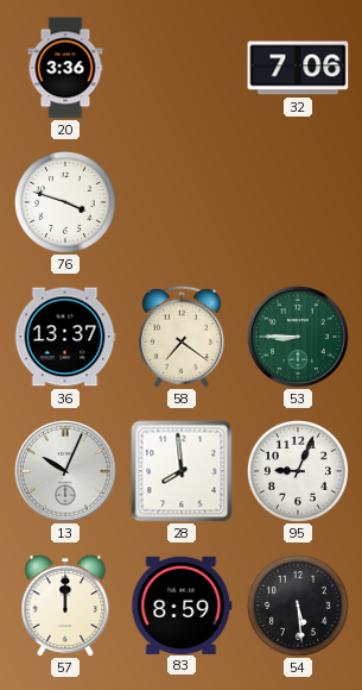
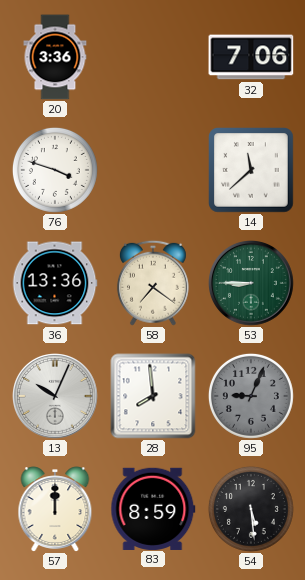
14: none -> 11:38 (252, 171)
36: 13:37 -> 13:36 (55, 283)
95 dial: white -> grey (251, 396)
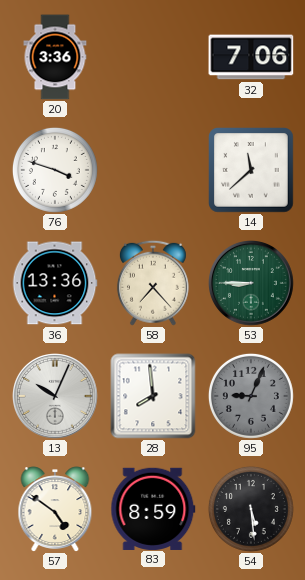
58: 7:21 -> 7:23 (153, 283)
57: 12:00 -> 4:51 (55, 509)
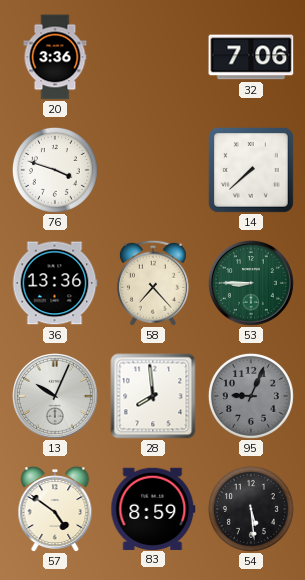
14: 11:38 -> 7:38 (252, 171)
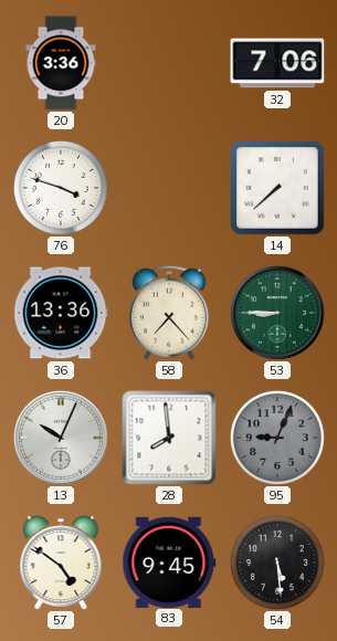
83: 8:59 -> 9:45 (169, 561)
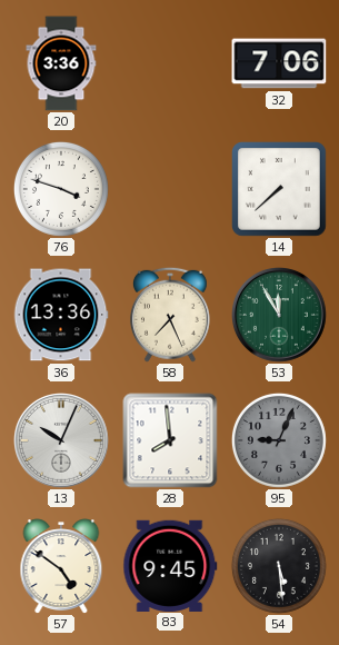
58: 7:23 -> 7:26 (170, 315)
53: 8:45 -> 11:55 (280, 316)
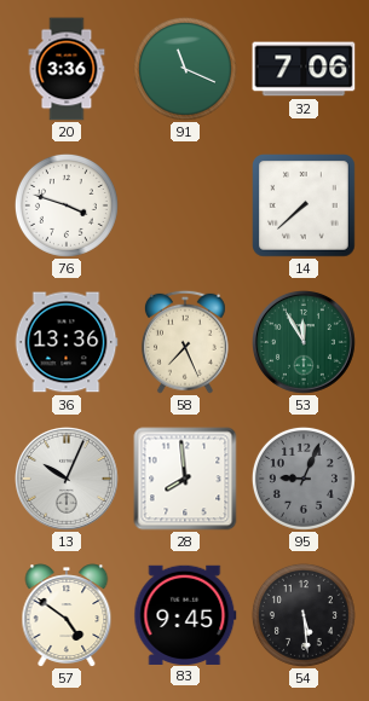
91: none -> 11:19 (185, 69)
